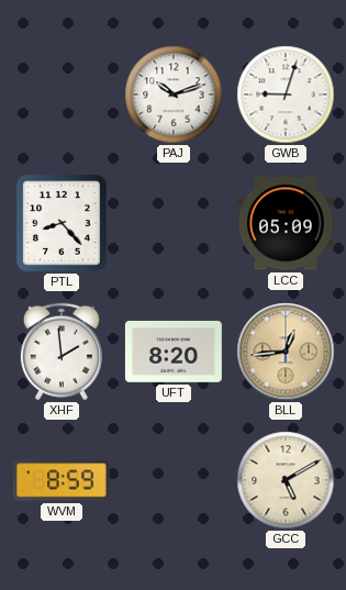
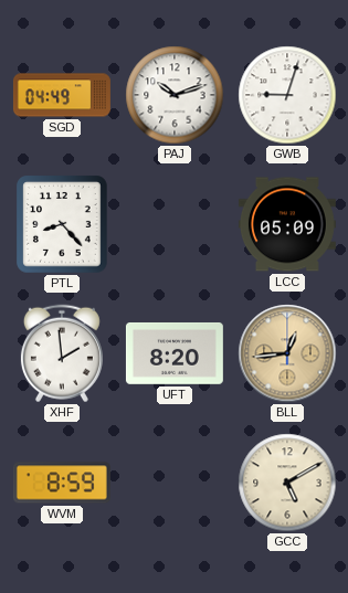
SGD: none -> 04:49 (62, 95)
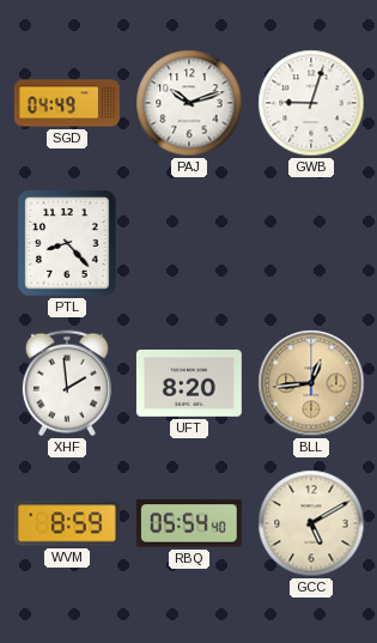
LCC: 05:09 -> none (287, 224)
RBQ: none -> 05:54 (189, 523)
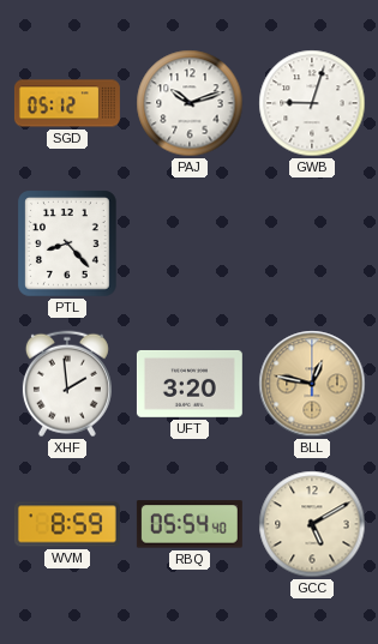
SGD: 04:49 -> 05:12 (67, 103)
UFT: 8:20 -> 3:20 (190, 384)
BLL: 12:44 -> 12:47 (312, 384)
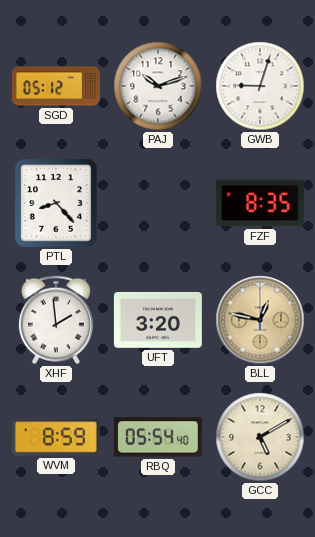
FZF: none -> 8:35 (260, 203)
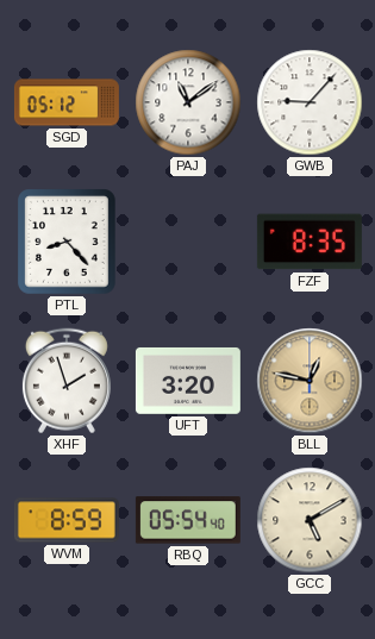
PAJ: 10:12 -> 11:09 (188, 102)
GWB: 9:03 -> 9:07 (310, 102)
XHF: 1:59 -> 1:57 (67, 381)
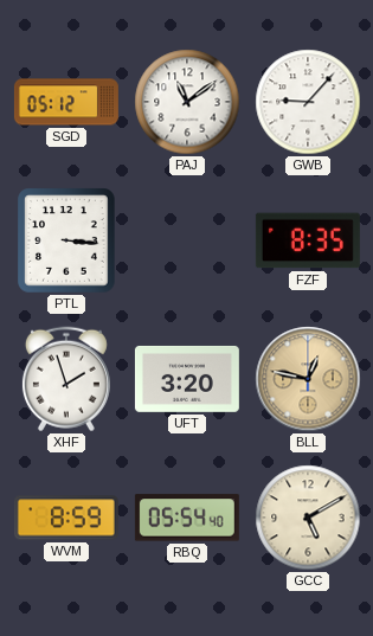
PTL: 8:23 -> 3:16 (67, 240)
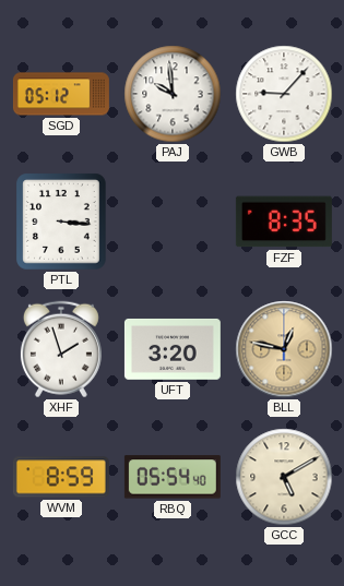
PAJ: 11:09 -> 9:59 (173, 94)
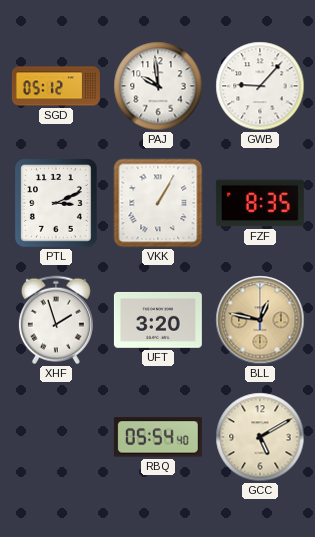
PTL: 3:16 -> 3:11 (57, 203)
VKK: none -> 1:05 (158, 203)
WVM: 8:59 -> none (61, 477)
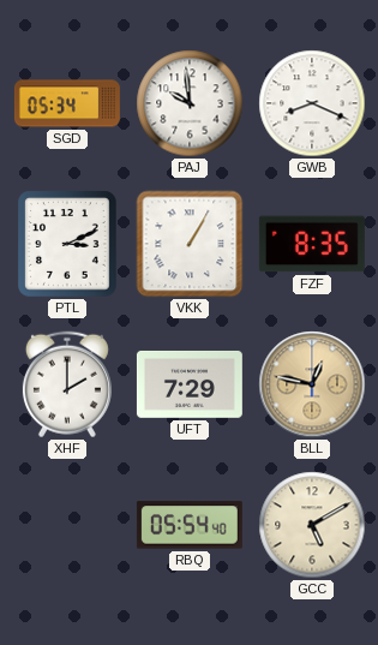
SGD: 05:12 -> 05:34 (67, 103)
GWB: 9:07 -> 8:19 (312, 103)
XHF: 1:57 -> 2:00 (67, 384)
UFT: 3:20 -> 7:29 (190, 384)
